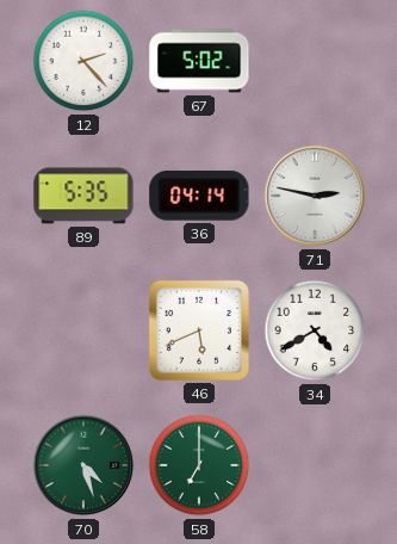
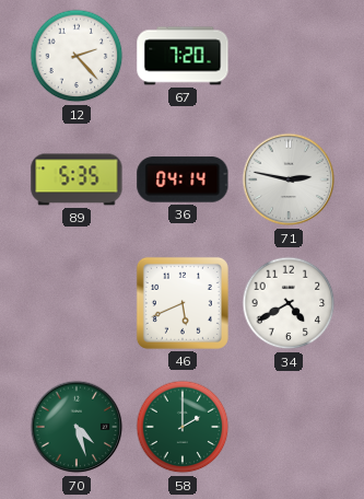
67: 5:02 -> 7:20 (183, 56)
58: 7:00 -> 2:00 (183, 427)
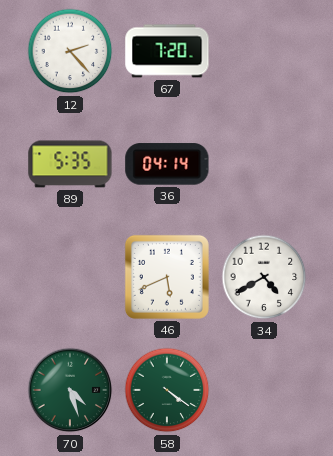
71: 2:47 -> none (289, 179)
58: 2:00 -> 4:21 (167, 390)
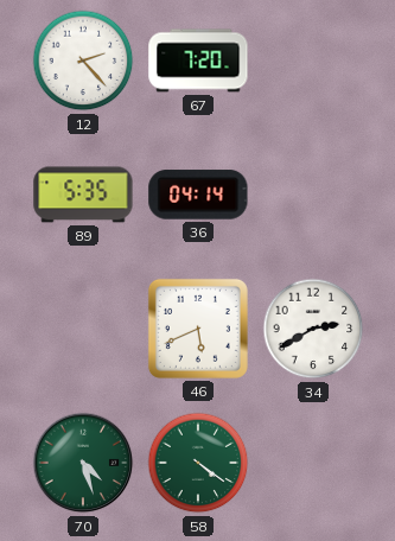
34: 4:40 -> 2:40 (313, 329)
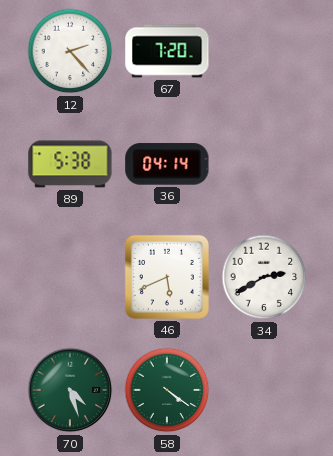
89: 5:35 -> 5:38 (70, 164)
